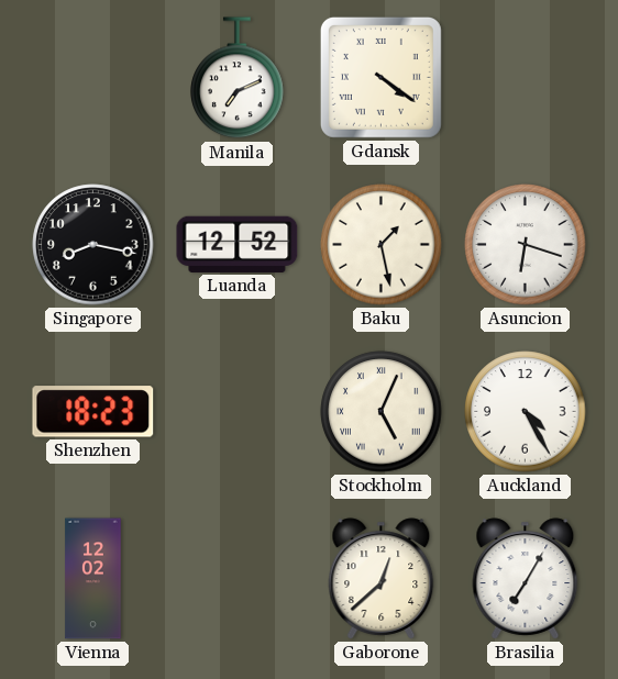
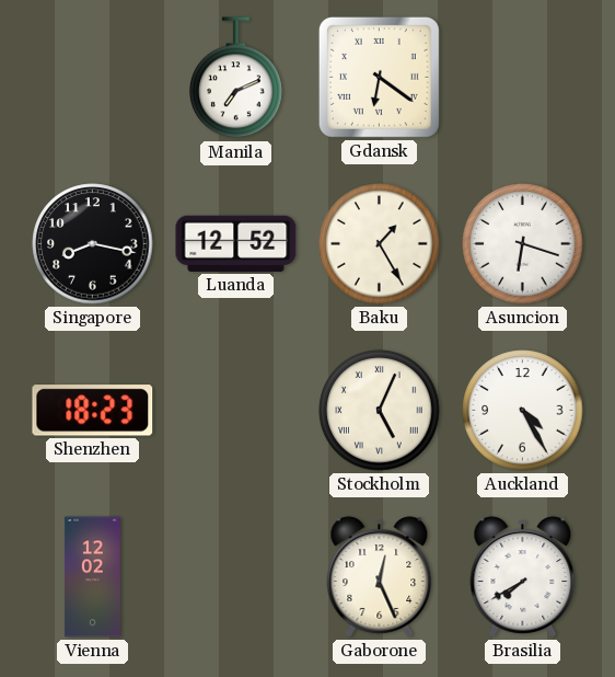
Gdansk: 4:21 -> 6:21 (379, 77)
Baku: 1:28 -> 1:25 (380, 244)
Gaborone: 12:38 -> 12:26 (380, 577)
Brasilia: 7:05 -> 7:40 (523, 577)
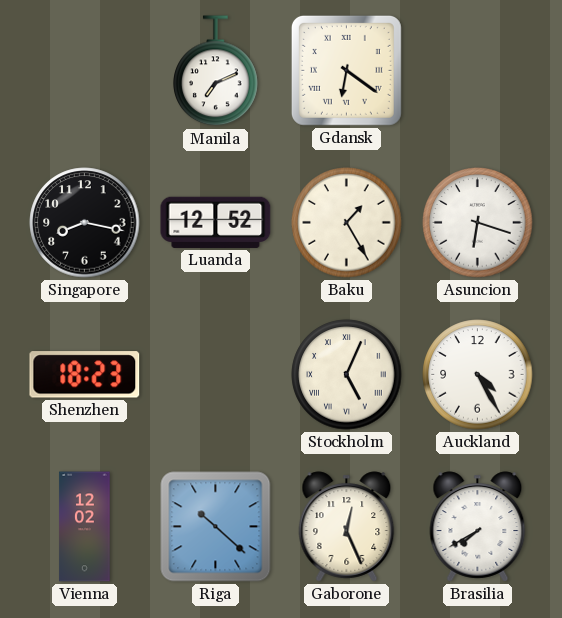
Riga: none -> 10:22 (216, 527)
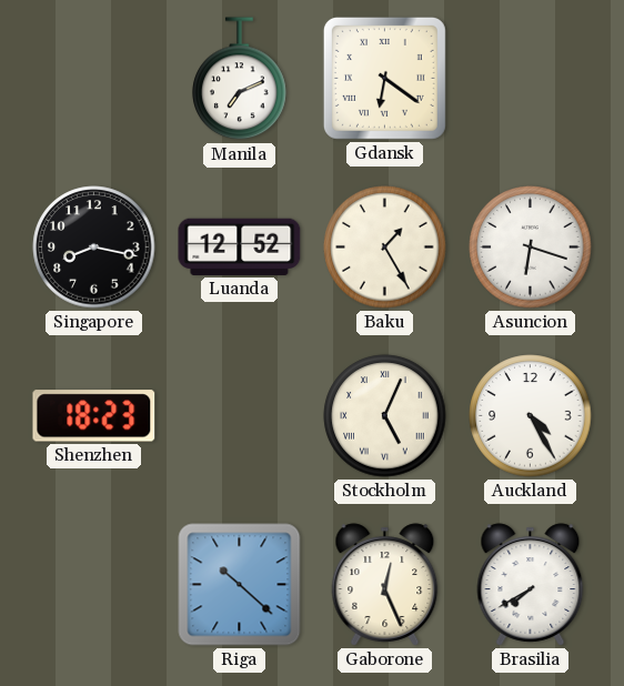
Vienna: 12:02 -> none (85, 527)
